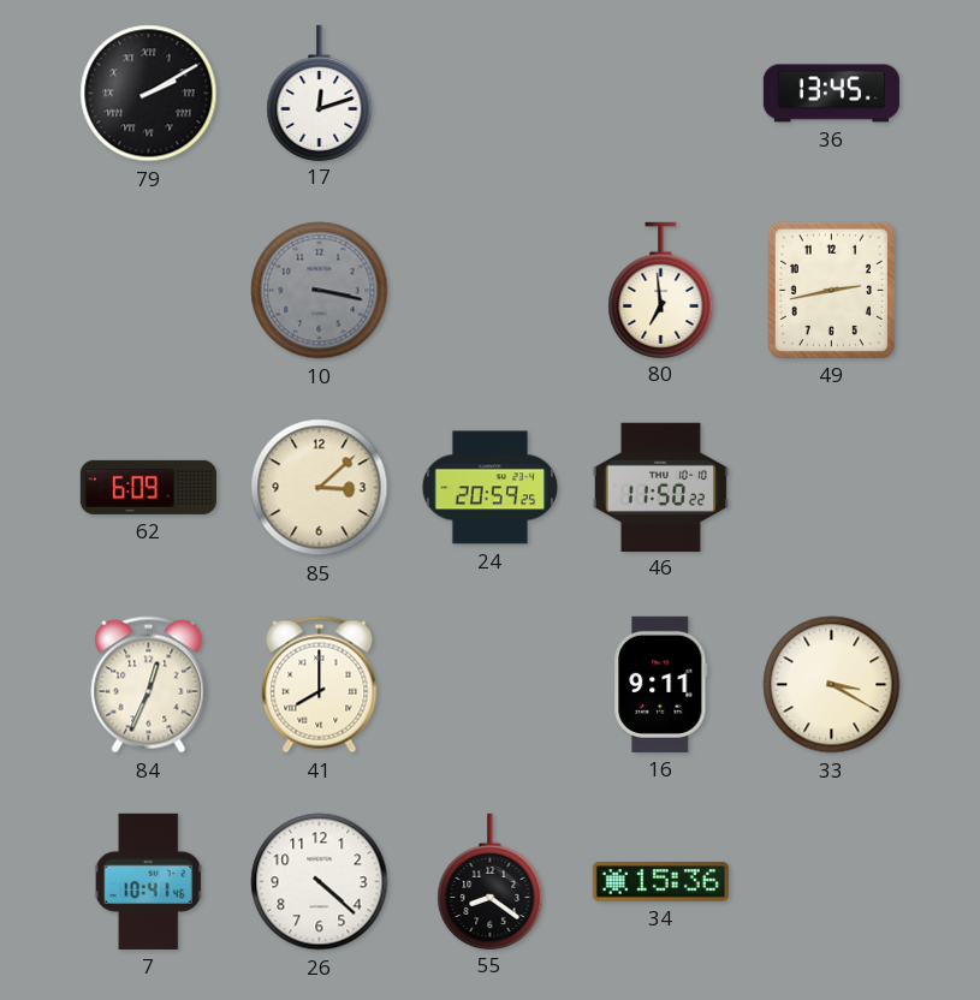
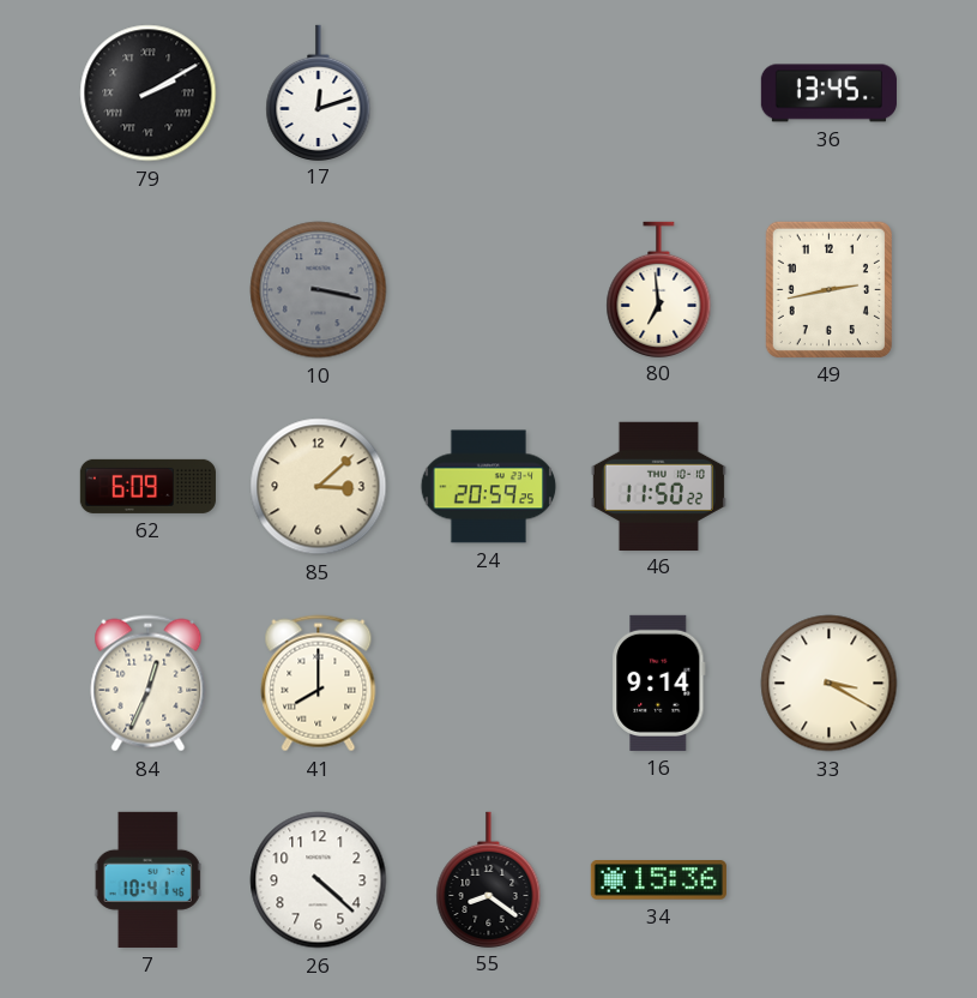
16: 9:11 -> 9:14 (659, 683)
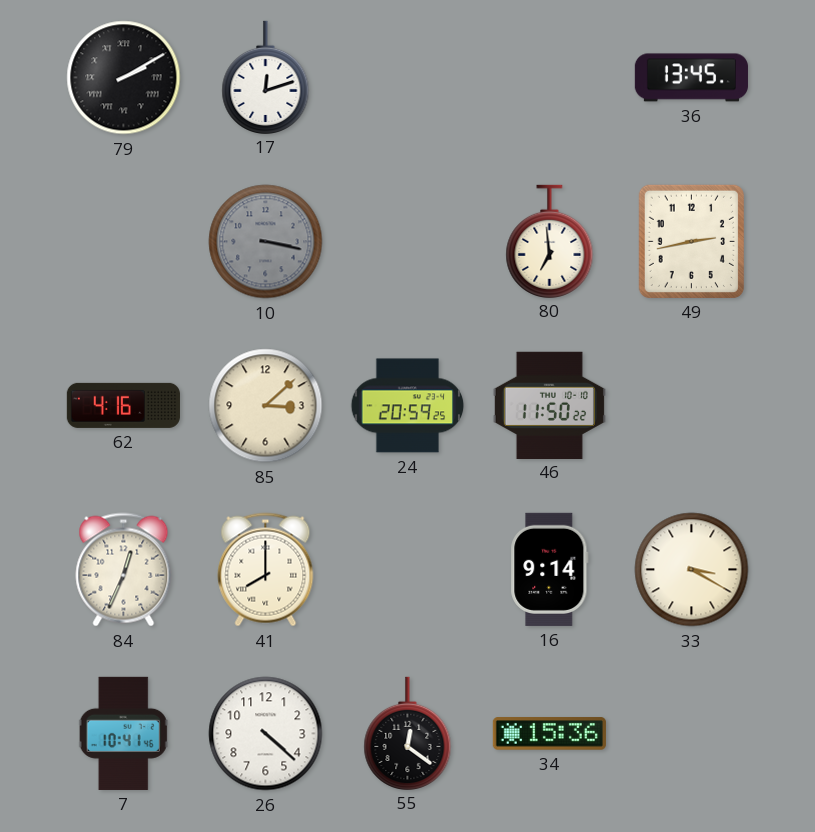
62: 6:09 -> 4:16 (123, 405)
55: 8:21 -> 12:21 (408, 733)
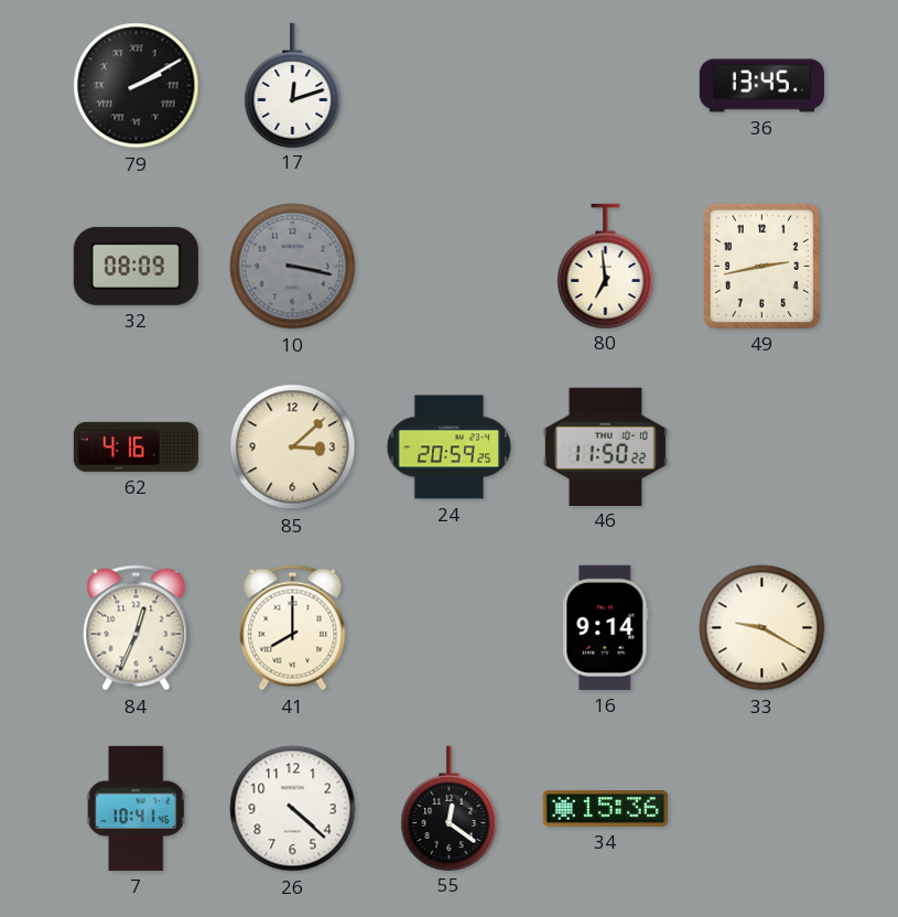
32: none -> 08:09 (136, 266)
33: 3:20 -> 9:20 (762, 628)
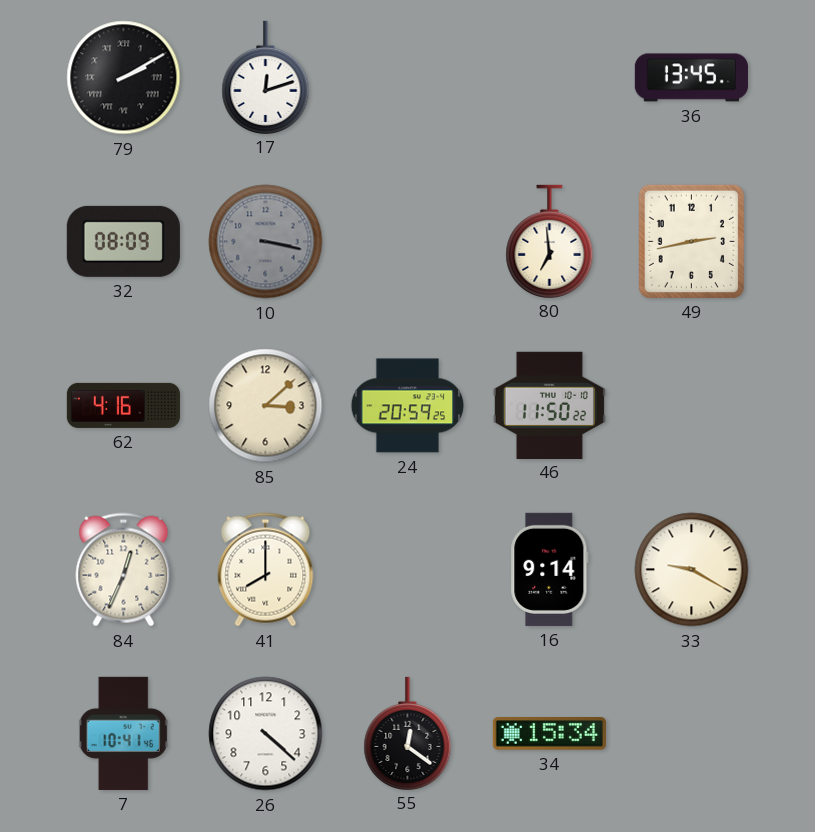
34: 15:36 -> 15:34 (549, 734)
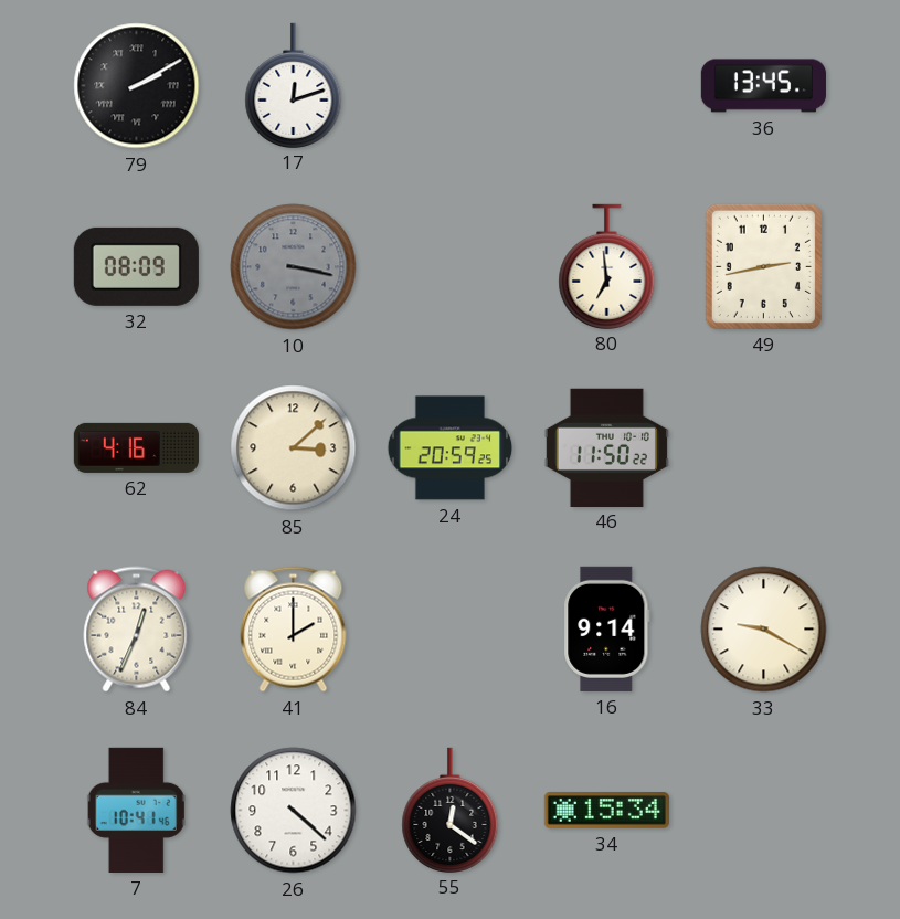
41: 8:00 -> 2:00 (294, 630)
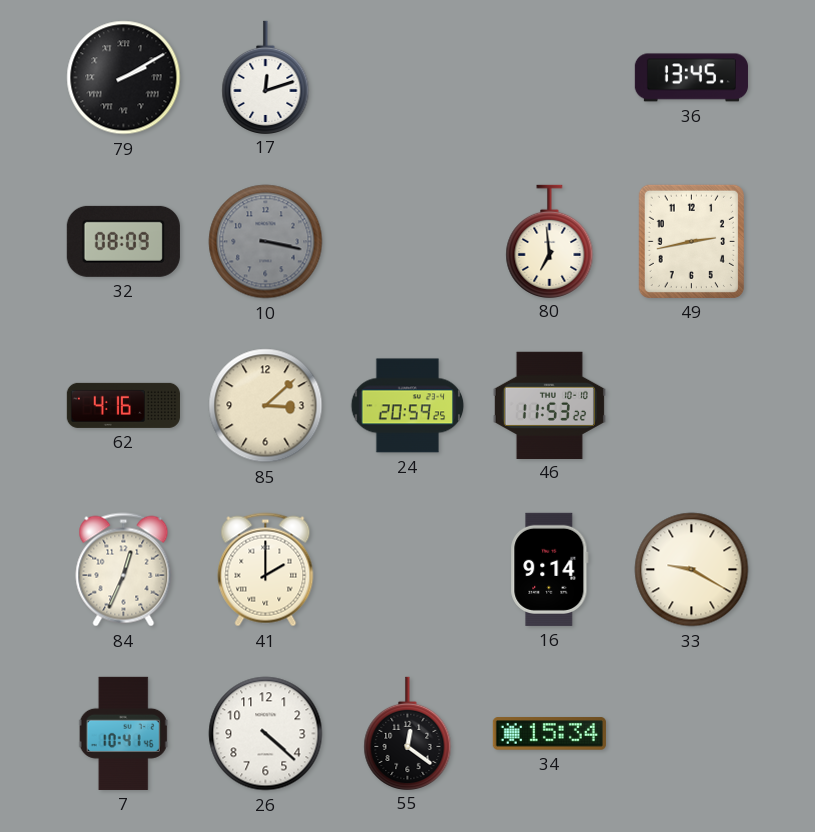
46: 11:50 -> 11:53 (549, 405)
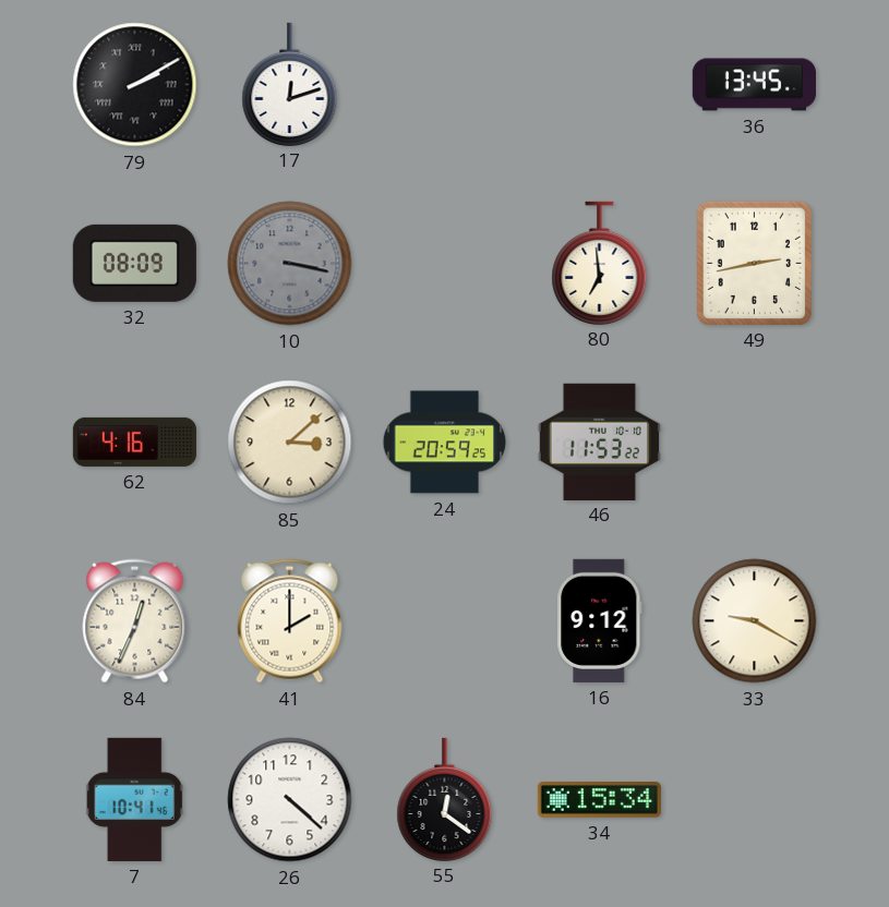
16: 9:14 -> 9:12 (600, 620)
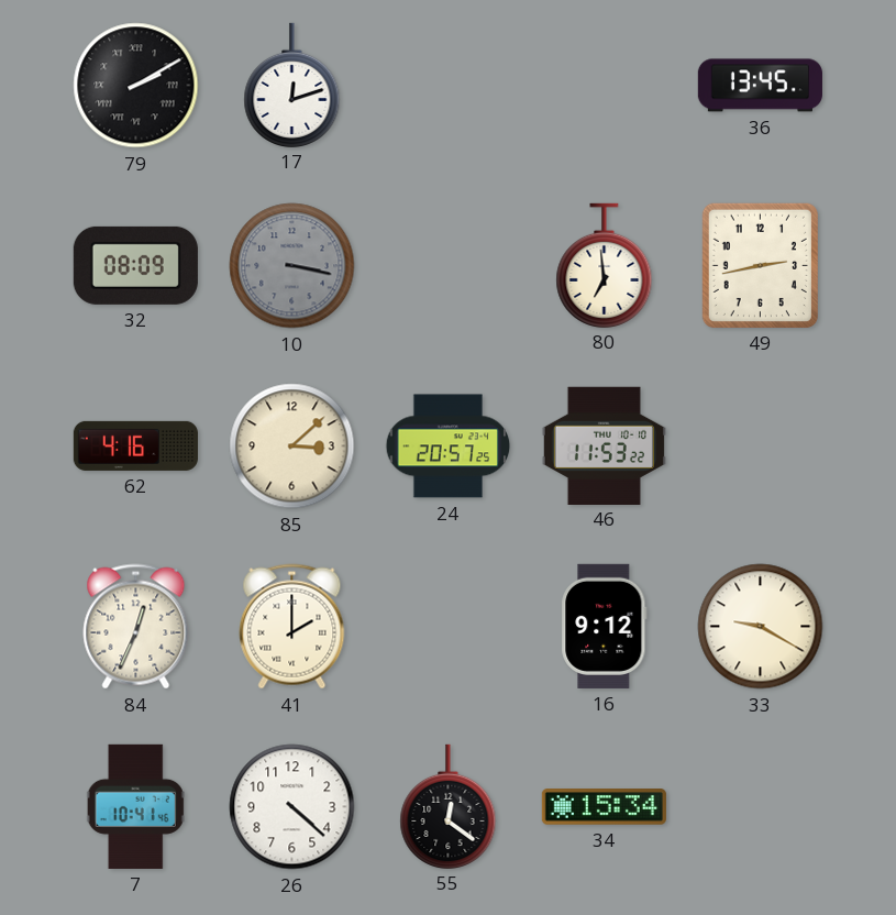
24: 20:59 -> 20:57 (449, 447)
